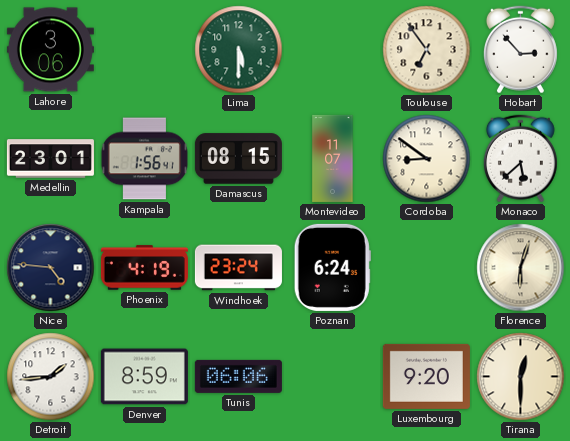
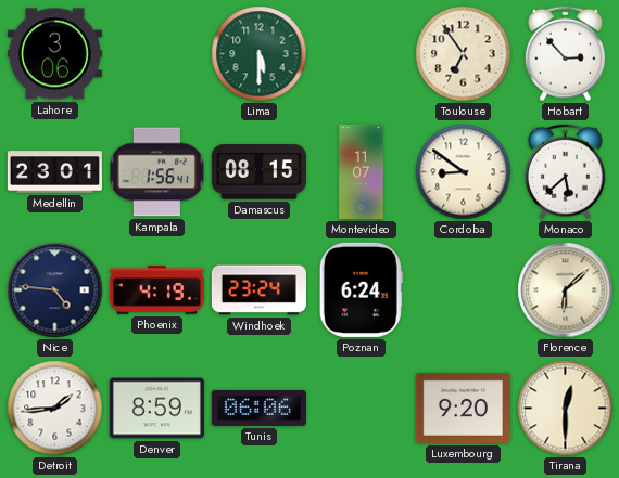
Florence: 6:03 -> 6:08 (566, 290)
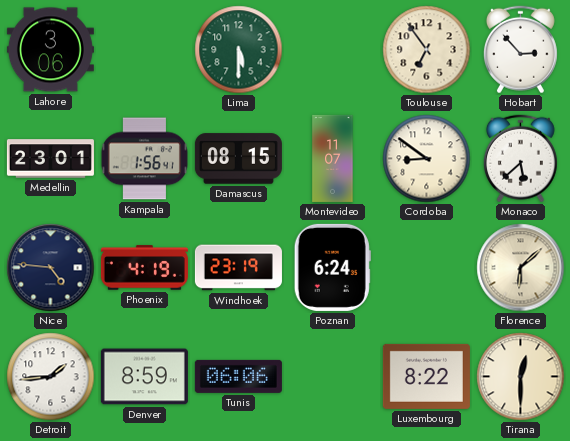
Windhoek: 23:24 -> 23:19 (238, 268)
Luxembourg: 9:20 -> 8:22 (426, 376)
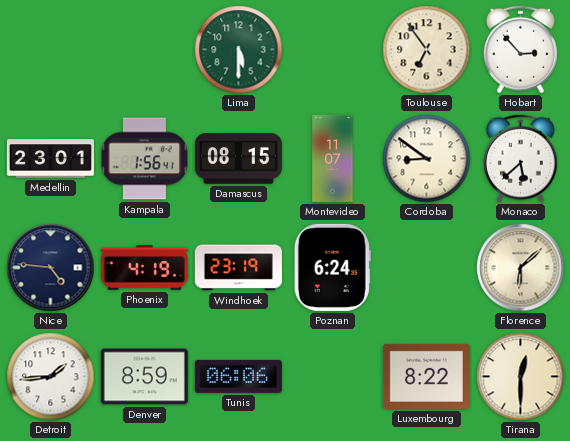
Lahore: 3:06 -> none (50, 50)
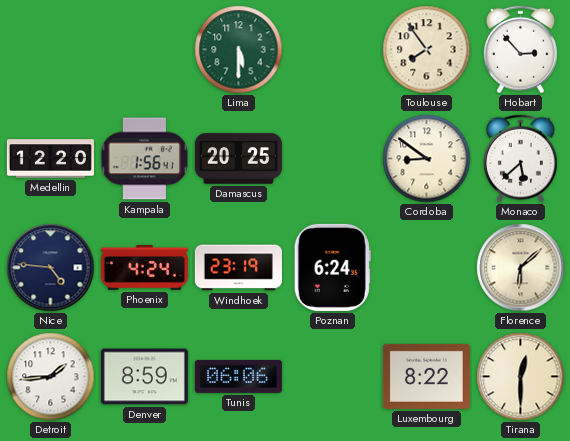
Toulouse: 6:54 -> 7:54 (427, 50)
Medellin: 23:01 -> 12:20 (50, 159)
Damascus: 08:15 -> 20:25 (238, 159)
Montevideo: 11:07 -> none (333, 158)
Phoenix: 4:19 -> 4:24 (144, 268)
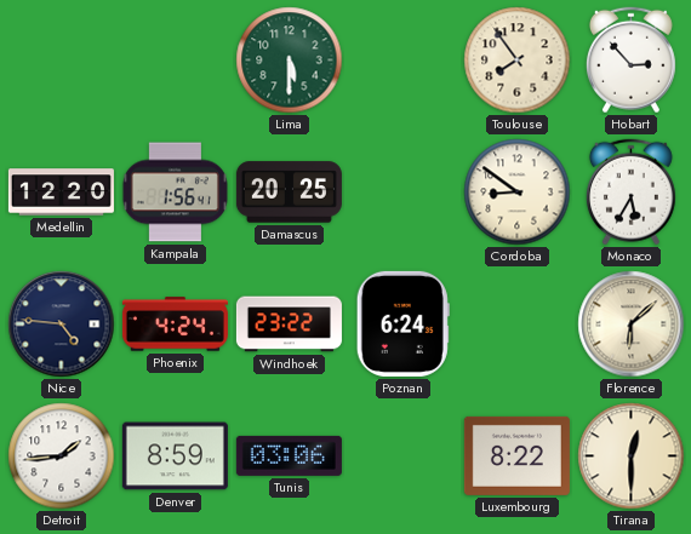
Monaco: 5:38 -> 5:35 (630, 193)
Windhoek: 23:19 -> 23:22 (289, 325)
Tunis: 06:06 -> 03:06 (289, 455)
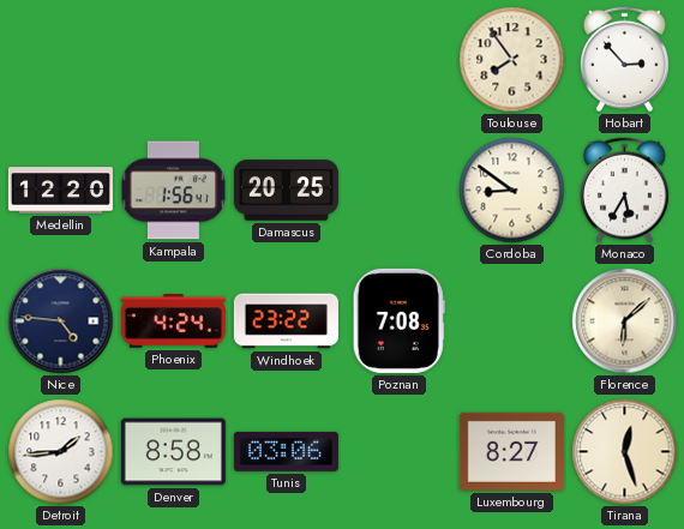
Lima: 5:30 -> none (290, 61)
Poznan: 6:24 -> 7:08 (398, 320)
Denver: 8:59 -> 8:58 (173, 452)
Luxembourg: 8:22 -> 8:27 (511, 451)
Tirana: 12:30 -> 12:27 (625, 452)
